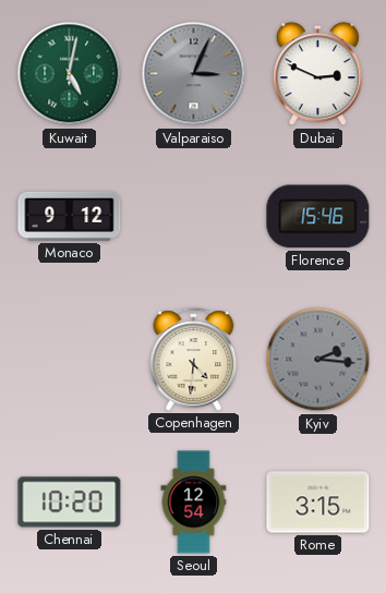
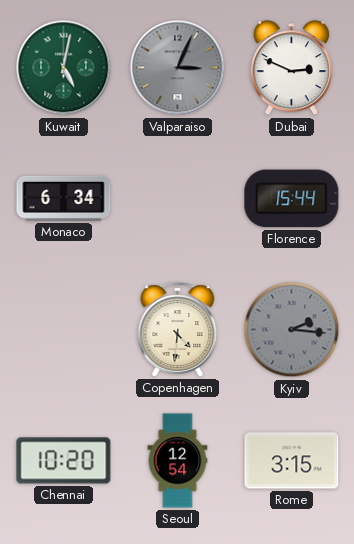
Monaco: 9:12 -> 6:34 (64, 198)
Florence: 15:46 -> 15:44 (292, 199)
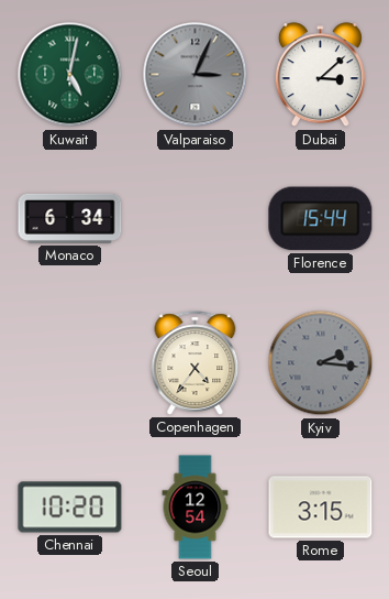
Dubai: 2:49 -> 3:08 (320, 75)
Copenhagen: 4:31 -> 4:36 (196, 363)
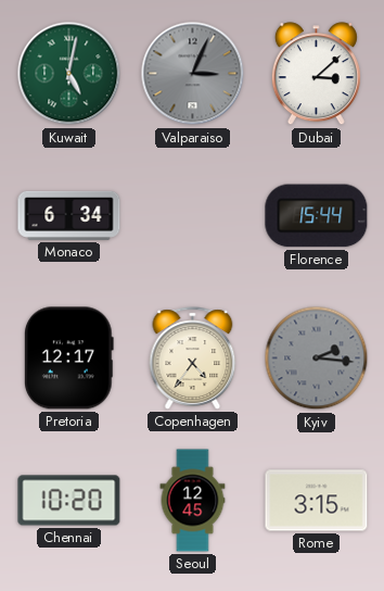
Pretoria: none -> 12:17 (69, 359)
Seoul: 12:54 -> 12:45 (193, 501)
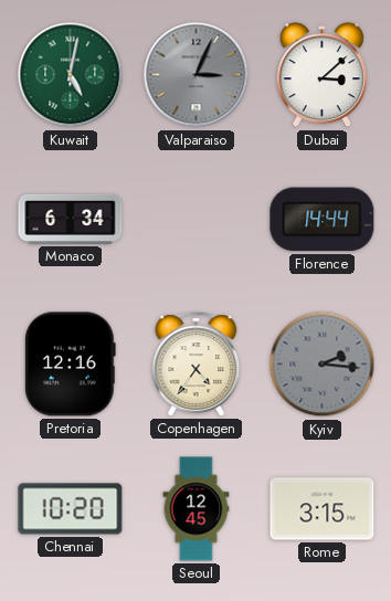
Florence: 15:44 -> 14:44 (323, 220)
Pretoria: 12:17 -> 12:16 (71, 365)
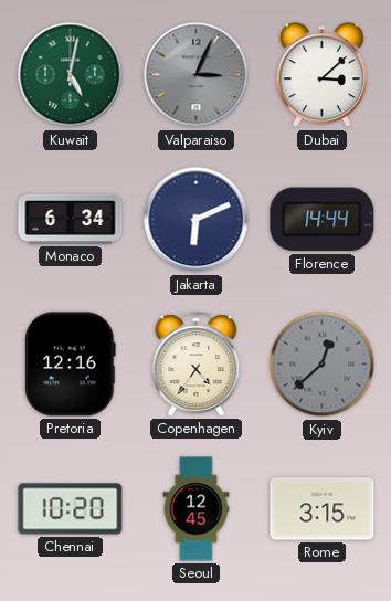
Jakarta: none -> 6:11 (197, 220)
Kyiv: 2:16 -> 12:38 (323, 365)
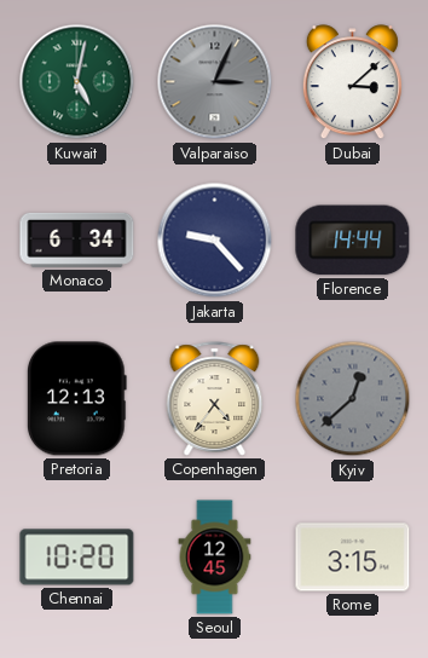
Jakarta: 6:11 -> 9:23 (215, 241)
Pretoria: 12:16 -> 12:13 (77, 399)
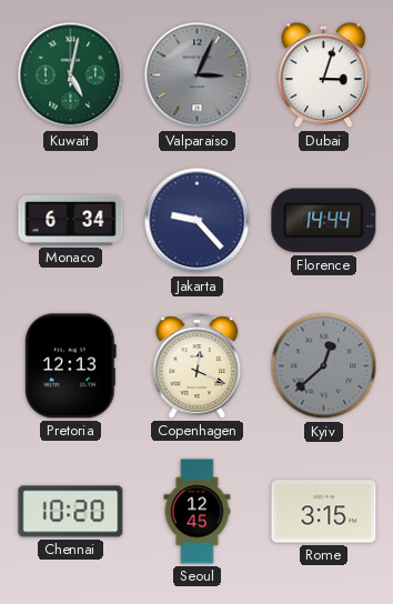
Dubai: 3:08 -> 3:03 (323, 75)
Copenhagen: 4:36 -> 12:19 (198, 366)
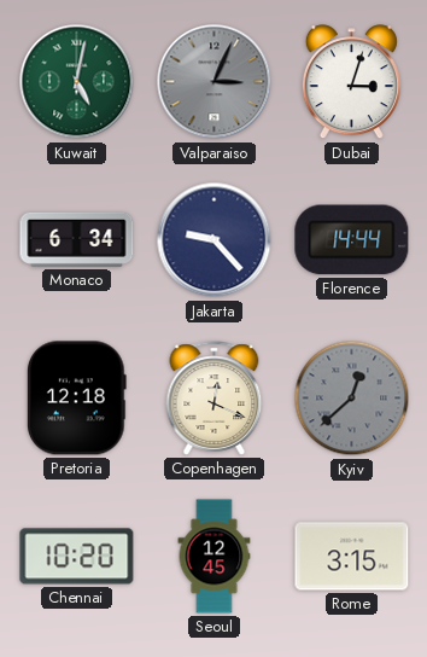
Pretoria: 12:13 -> 12:18 (77, 399)
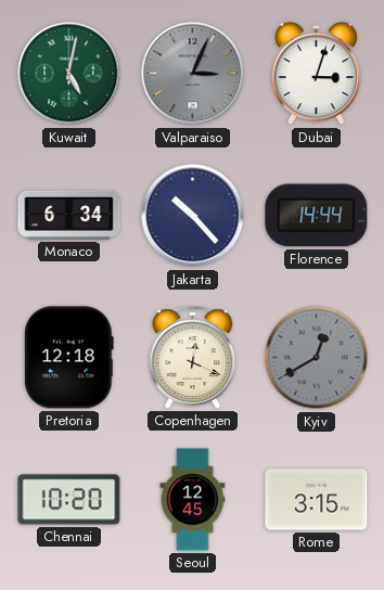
Jakarta: 9:23 -> 10:23 (193, 216)
Kyiv: 12:38 -> 12:40 (317, 358)
